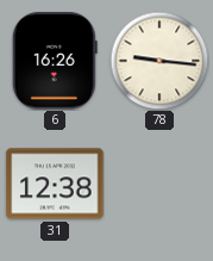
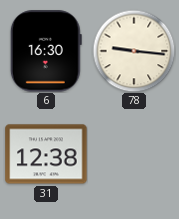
6: 16:26 -> 16:30 (46, 51)
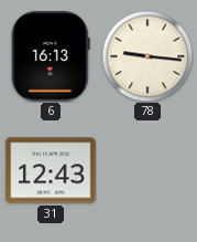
6: 16:30 -> 16:13 (51, 56)
31: 12:38 -> 12:43 (51, 170)
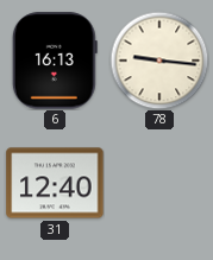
31: 12:43 -> 12:40 (55, 183)
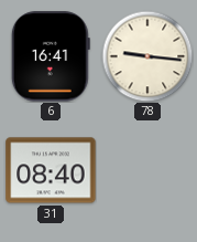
6: 16:13 -> 16:41 (51, 56)
31: 12:40 -> 08:40 (51, 170)
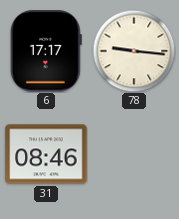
6: 16:41 -> 17:17 (46, 51)
31: 08:40 -> 08:46 (46, 154)
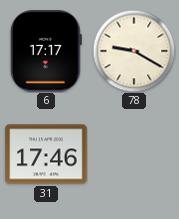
78: 9:16 -> 9:20 (134, 51)
31: 08:46 -> 17:46 (46, 154)
